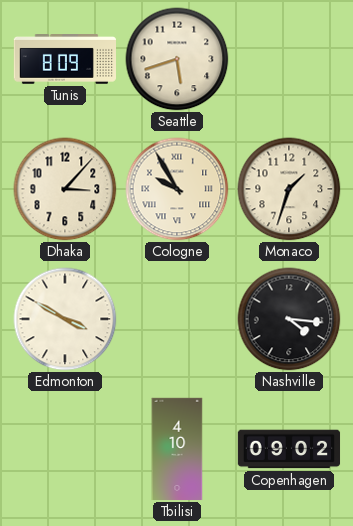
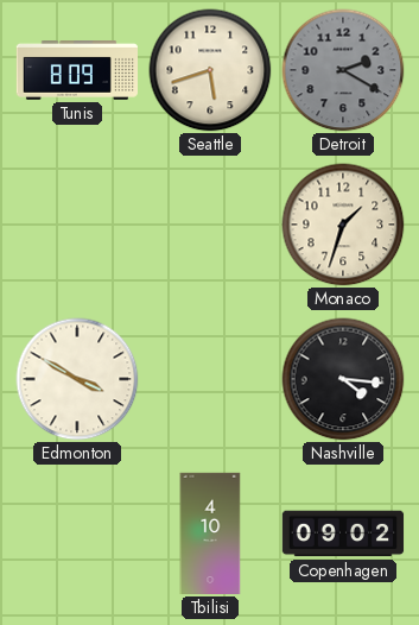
Detroit: none -> 2:20 (343, 70)
Dhaka: 3:07 -> none (65, 189)
Cologne: 9:55 -> none (177, 189)
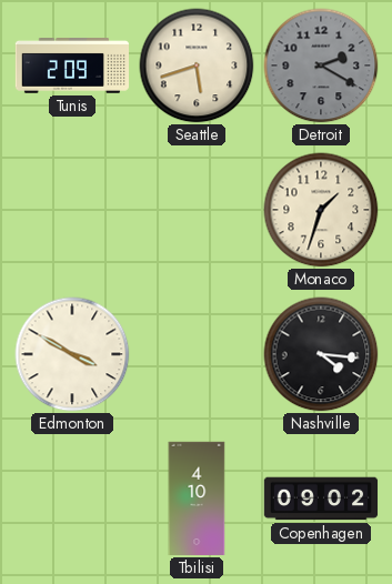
Tunis: 8:09 -> 2:09 (71, 67)
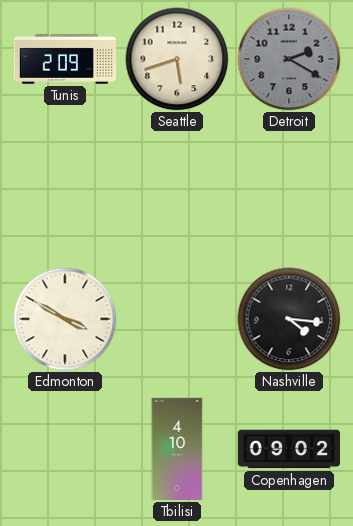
Monaco: 1:33 -> none (321, 210)
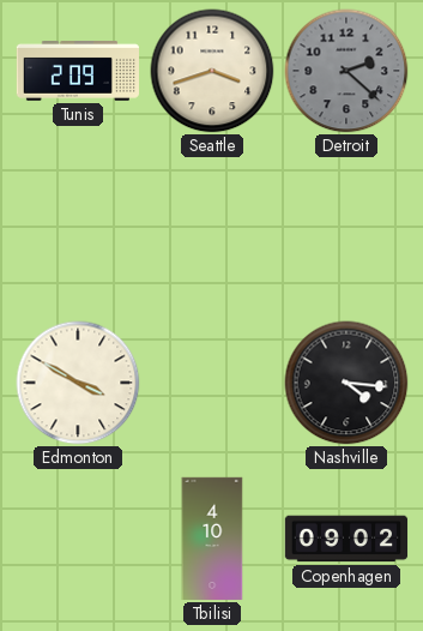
Seattle: 5:42 -> 3:42 (212, 71)
Detroit: 2:20 -> 2:22 (346, 71)
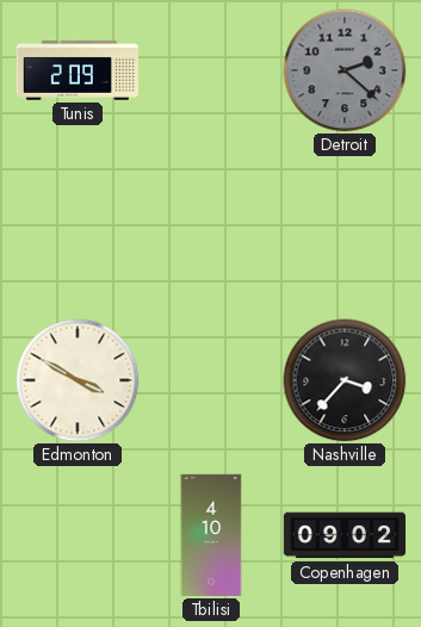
Seattle: 3:42 -> none (212, 71)
Nashville: 4:16 -> 3:37 (345, 380)
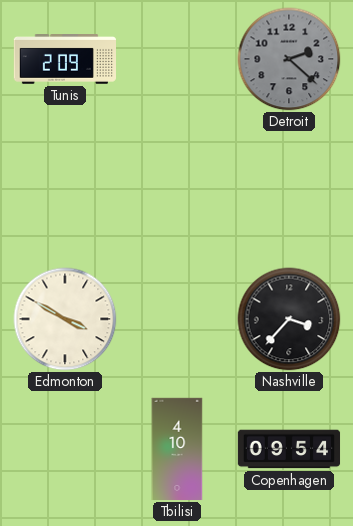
Copenhagen: 09:02 -> 09:54 (289, 449)
